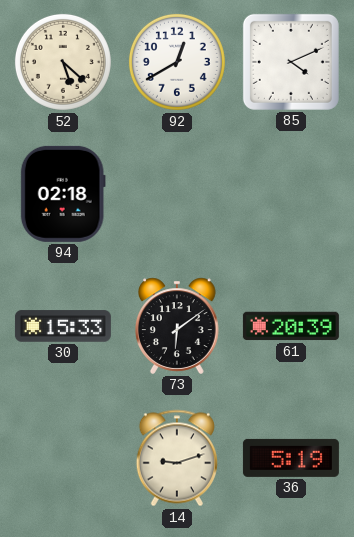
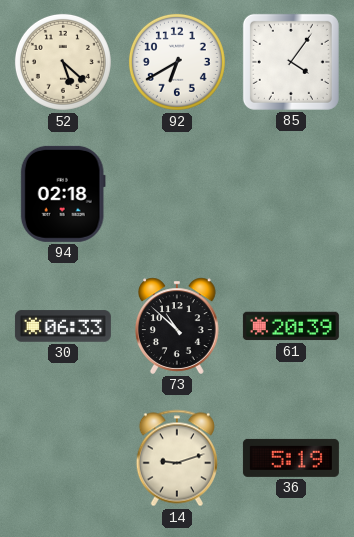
92: 12:40 -> 6:40 (177, 62)
85: 4:11 -> 4:06 (291, 62)
30: 15:33 -> 06:33 (63, 326)
73: 6:09 -> 10:52 (178, 326)
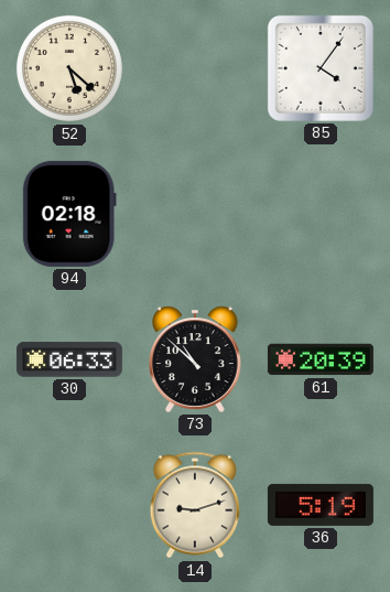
92: 6:40 -> none (177, 62)
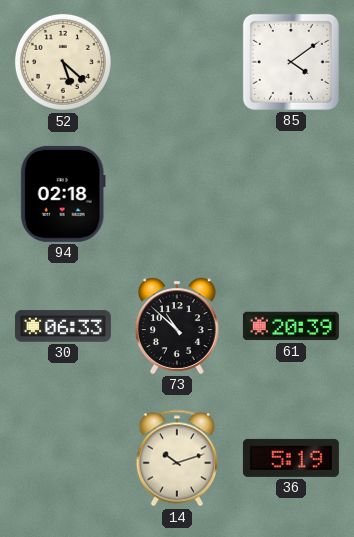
85: 4:06 -> 4:09 (291, 62)
14: 9:12 -> 10:12 (177, 458)
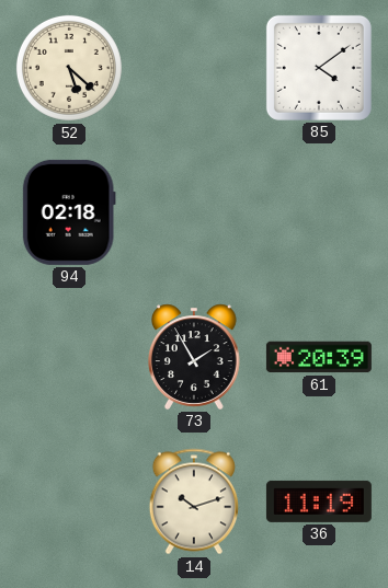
30: 06:33 -> none (63, 326)
73: 10:52 -> 1:55 (195, 357)
36: 5:19 -> 11:19 (319, 501)
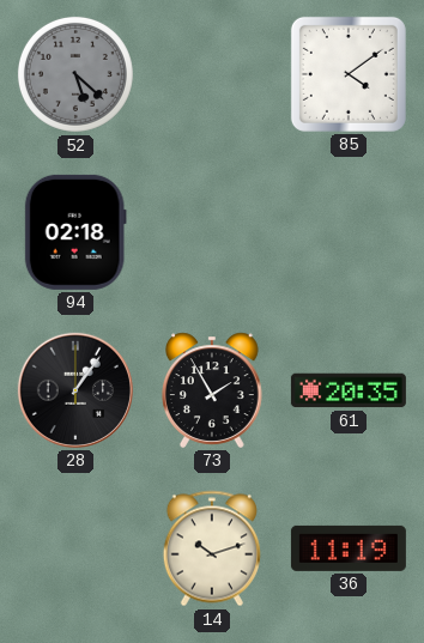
52 dial: cream -> grey (75, 74)
28: none -> 1:06 (75, 390)
61: 20:39 -> 20:35 (349, 390)
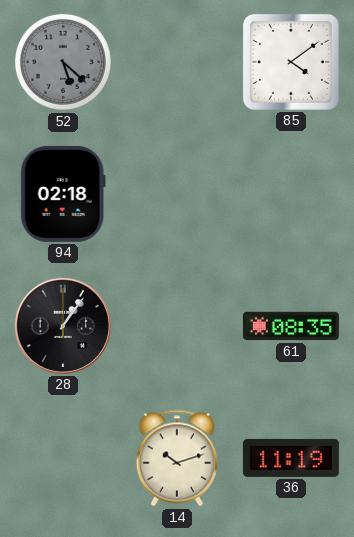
73: 1:55 -> none (213, 390)
61: 20:35 -> 08:35 (291, 326)
